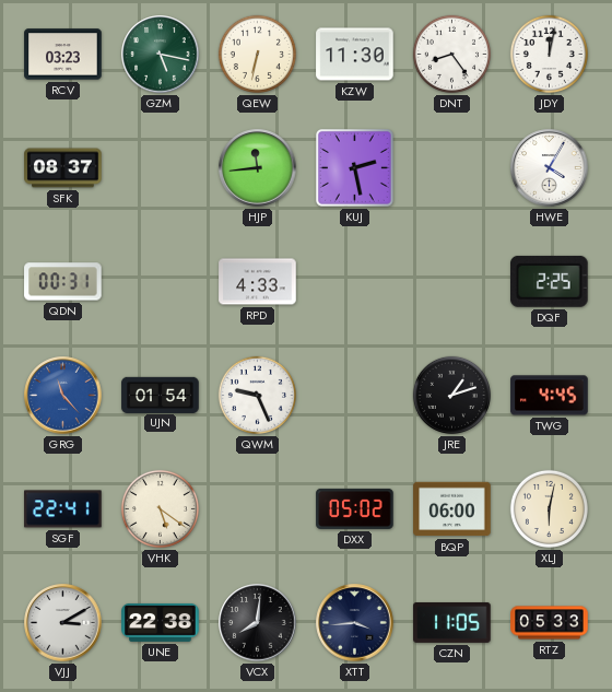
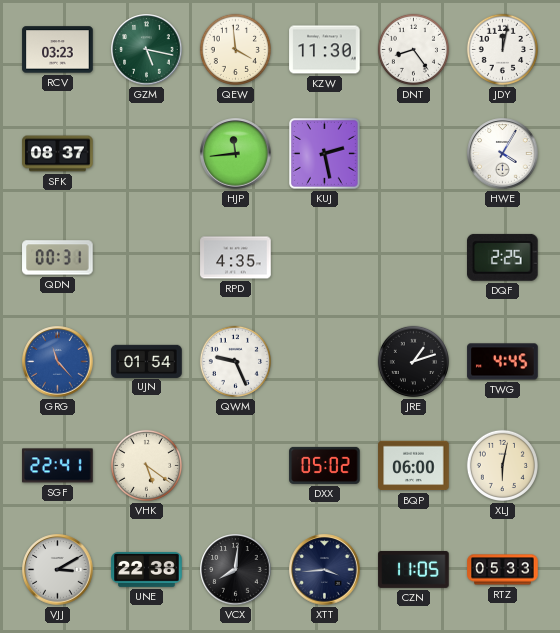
QEW: 6:32 -> 3:59 (235, 49)
RPD: 4:33 -> 4:35 (236, 258)
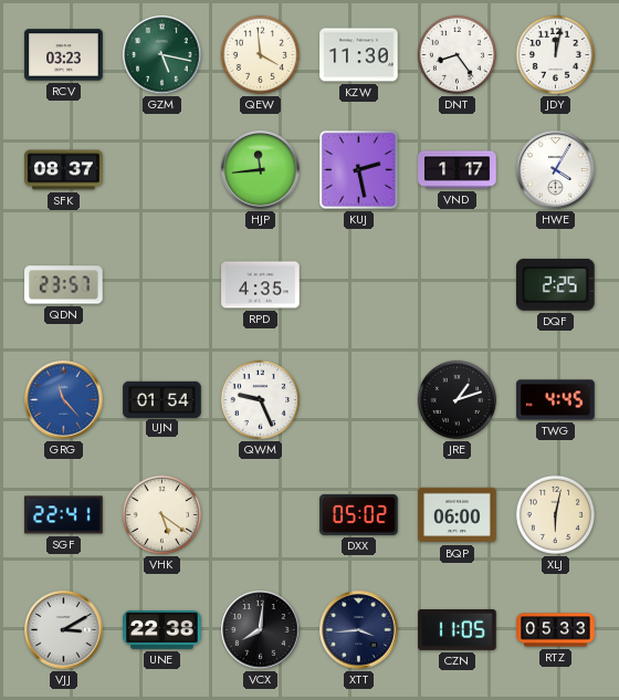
VND: none -> 1:17 (458, 170)
QDN: 00:31 -> 23:57 (64, 285)
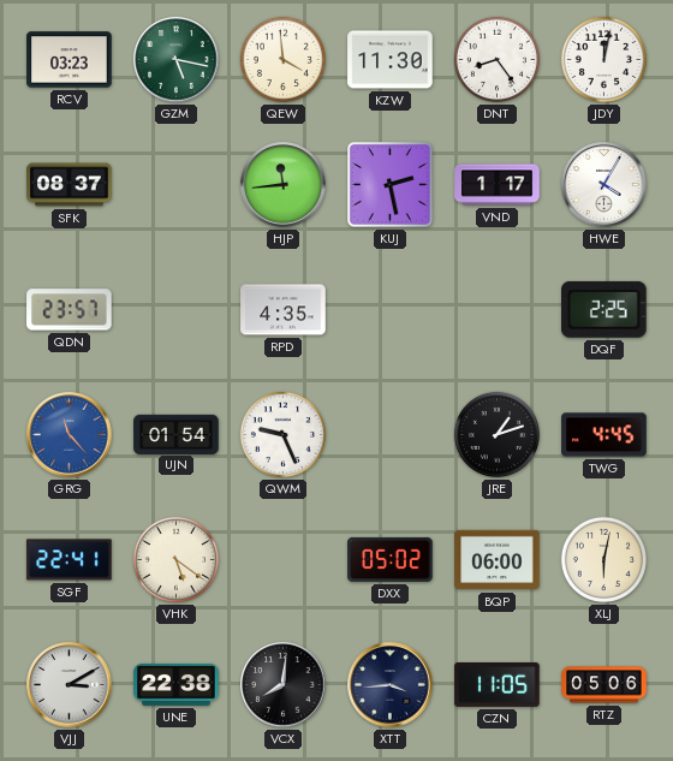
RTZ: 05:33 -> 05:06 (604, 685)
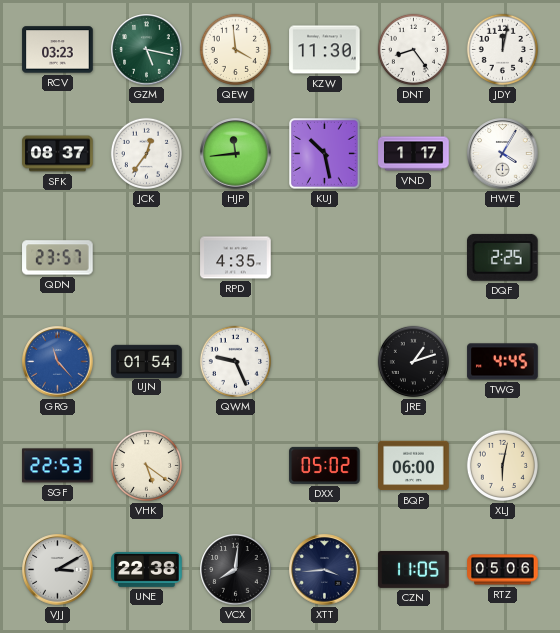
JCK: none -> 12:36 (146, 153)
KUJ: 2:28 -> 10:28 (325, 154)
SGF: 22:41 -> 22:53 (58, 466)
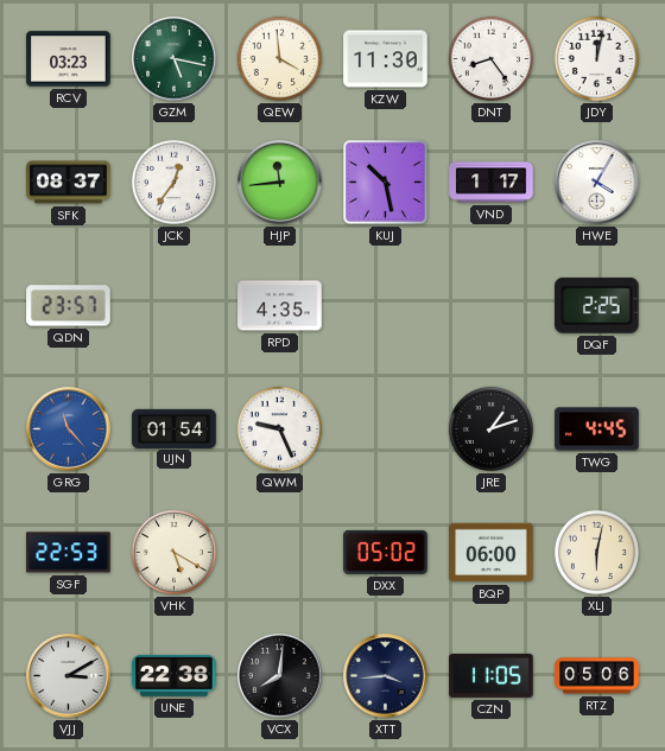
VHK: 5:21 -> 5:20 (173, 552)
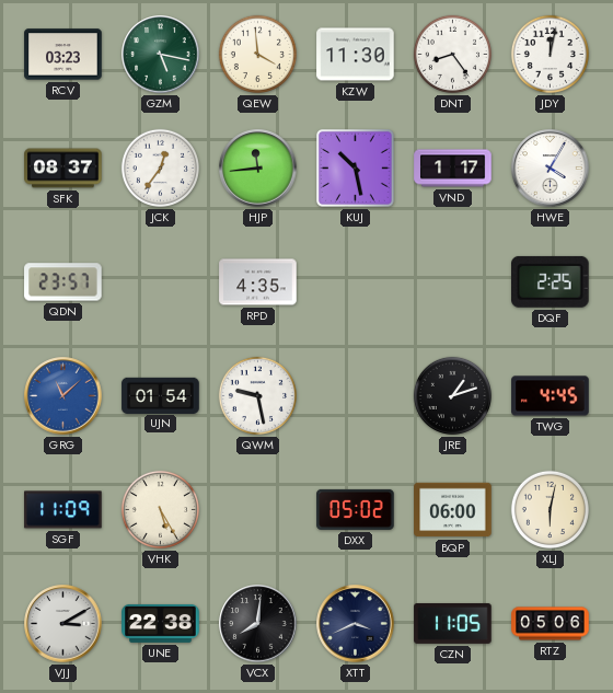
GRG: 11:23 -> 11:08 (63, 396)
QWM: 9:26 -> 9:28 (257, 395)
SGF: 22:53 -> 11:09 (63, 510)
VHK: 5:20 -> 5:25 (160, 509)
XTT: 3:44 -> 3:41 (356, 624)
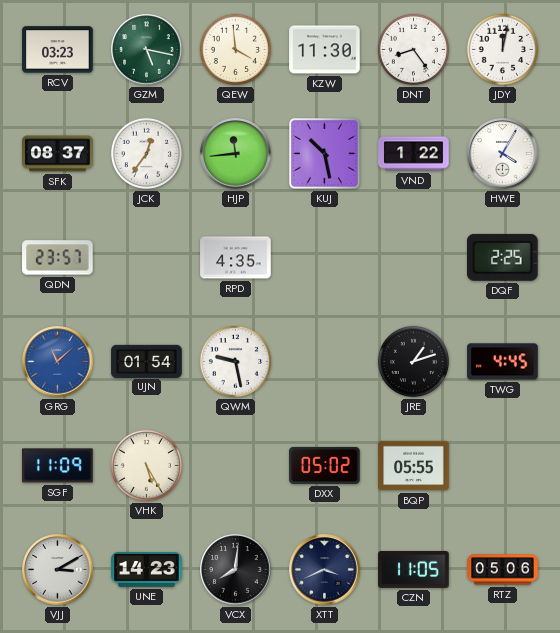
VND: 1:17 -> 1:22 (414, 154)
BQP: 06:00 -> 05:55 (414, 466)
XLJ: 6:02 -> none (550, 509)
UNE: 22:38 -> 14:23 (147, 570)
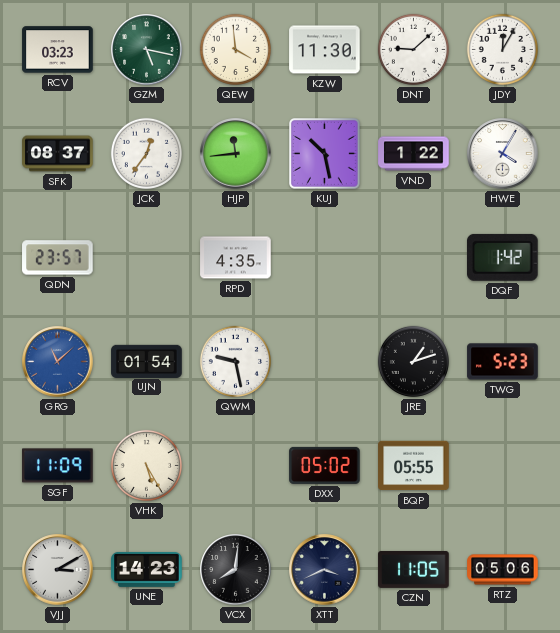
DNT: 8:24 -> 9:08 (413, 49)
JDY: 12:02 -> 12:05 (502, 49)
DQF: 2:25 -> 1:42 (503, 257)
TWG: 4:45 -> 5:23 (503, 362)
